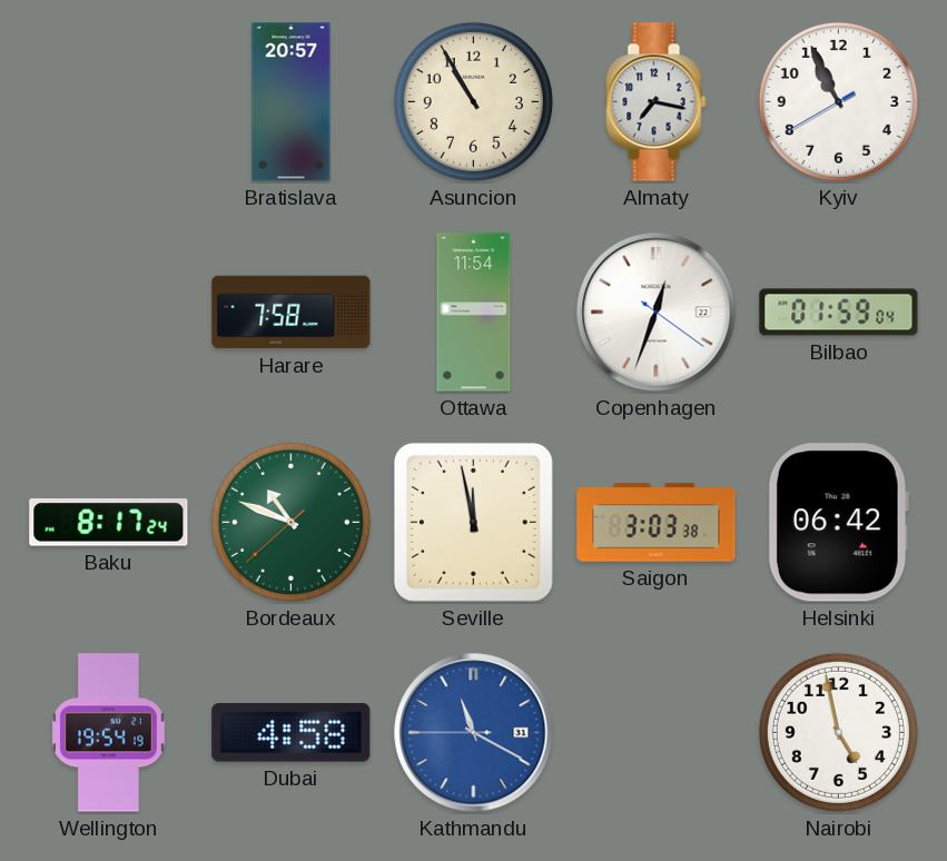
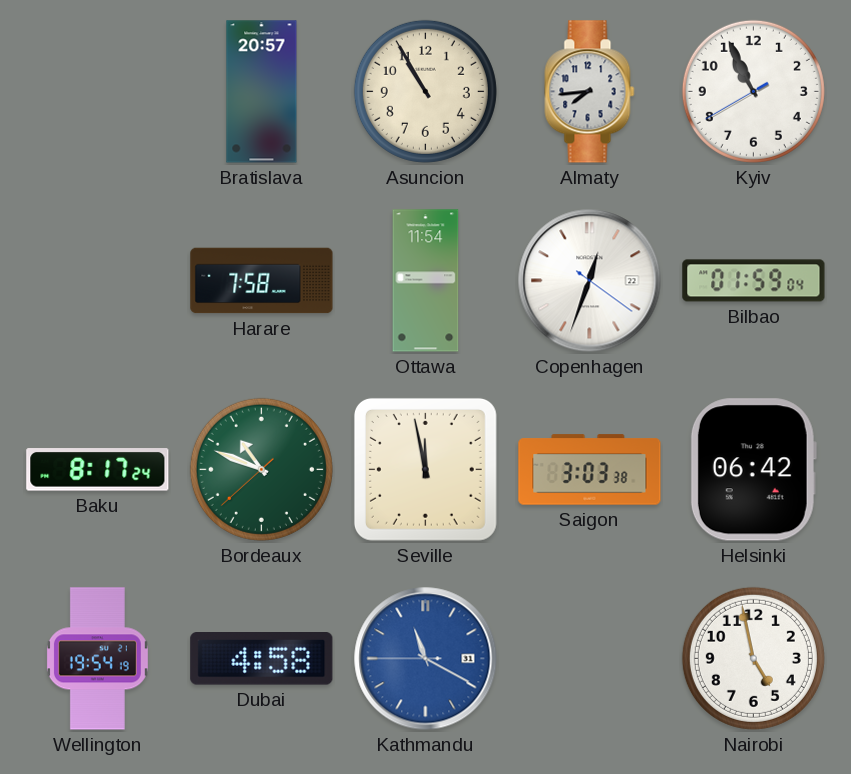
Almaty: 7:17 -> 7:44 (590, 92)
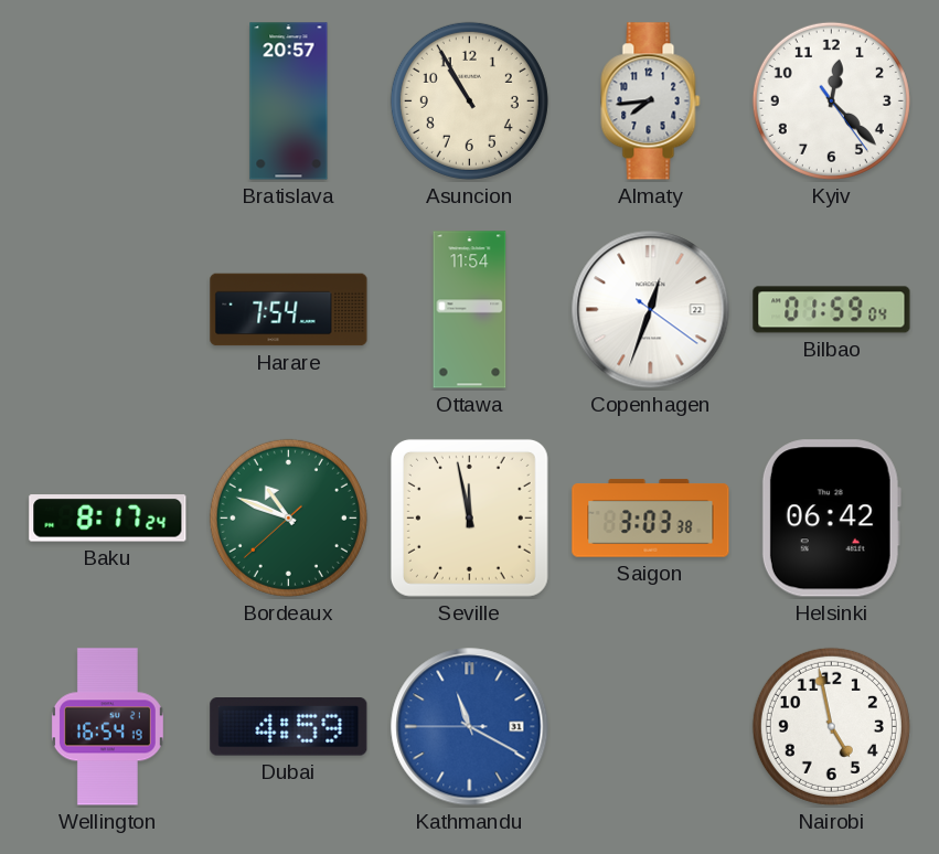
Kyiv: 10:55 -> 12:22 (831, 100)
Harare: 7:58 -> 7:54 (289, 310)
Wellington: 19:54 -> 16:54 (107, 727)
Dubai: 4:58 -> 4:59 (289, 727)
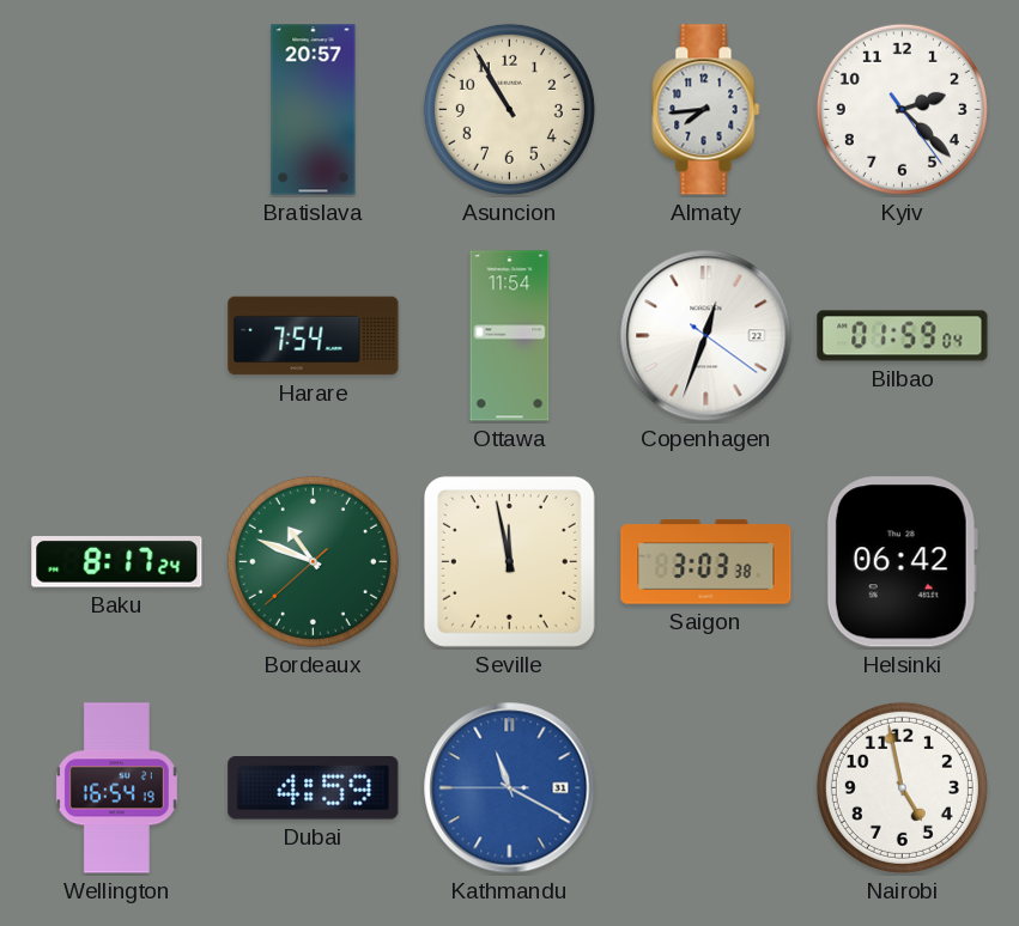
Kyiv: 12:22 -> 2:22 (902, 109)
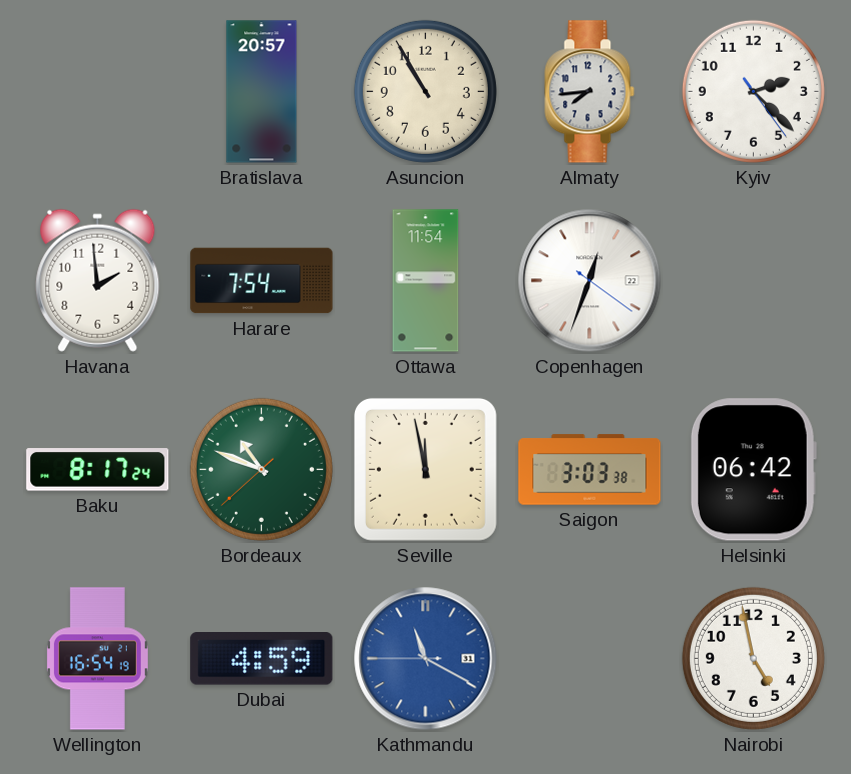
Havana: none -> 1:59 (98, 280)
Bilbao: 01:59 -> none (903, 336)
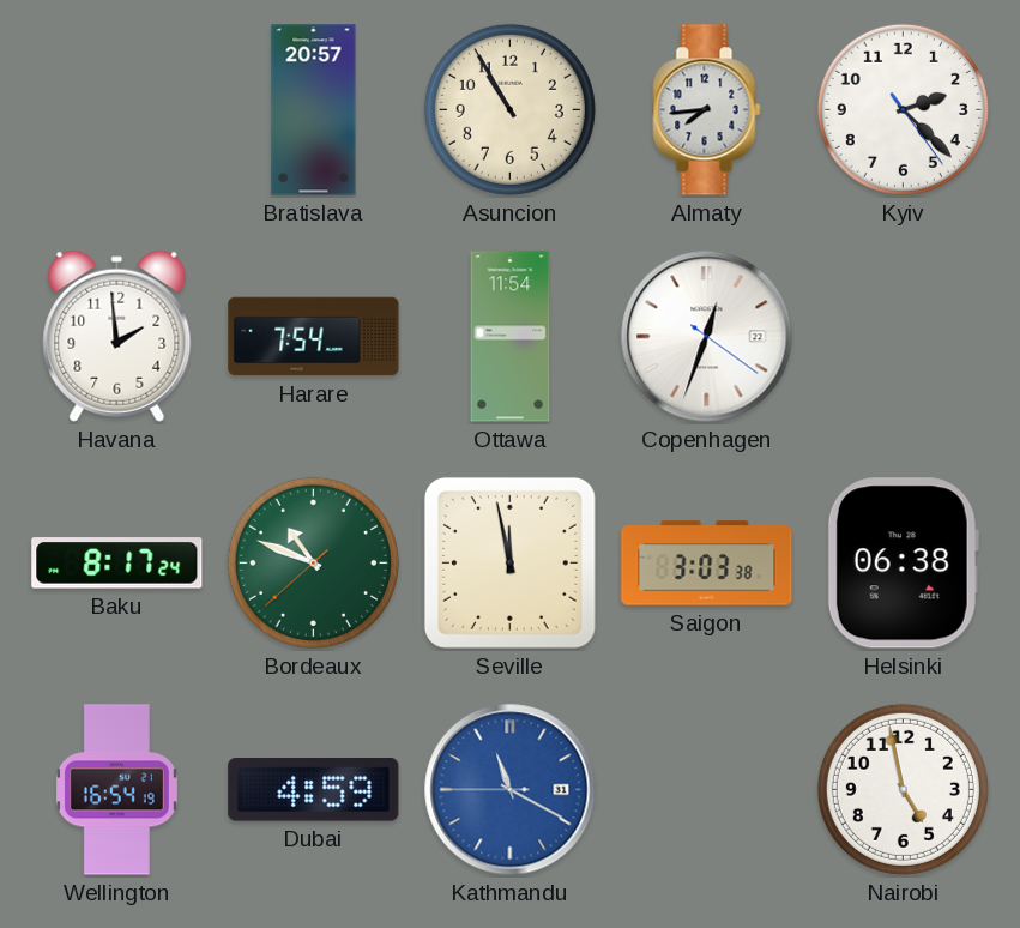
Helsinki: 06:42 -> 06:38 (903, 564)
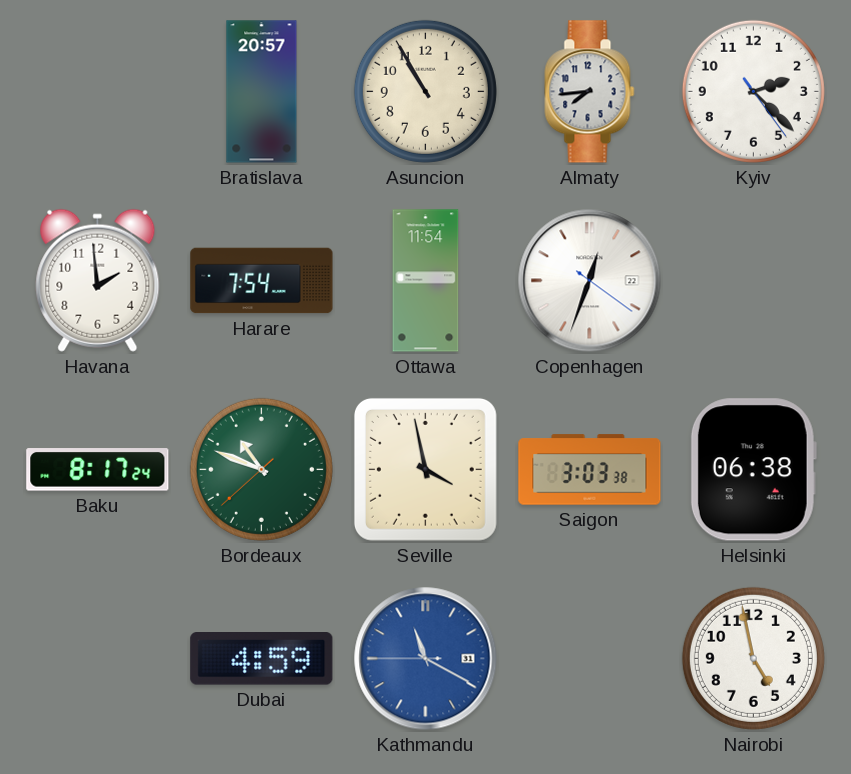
Seville: 11:58 -> 3:58 (425, 469)
Wellington: 16:54 -> none (116, 790)
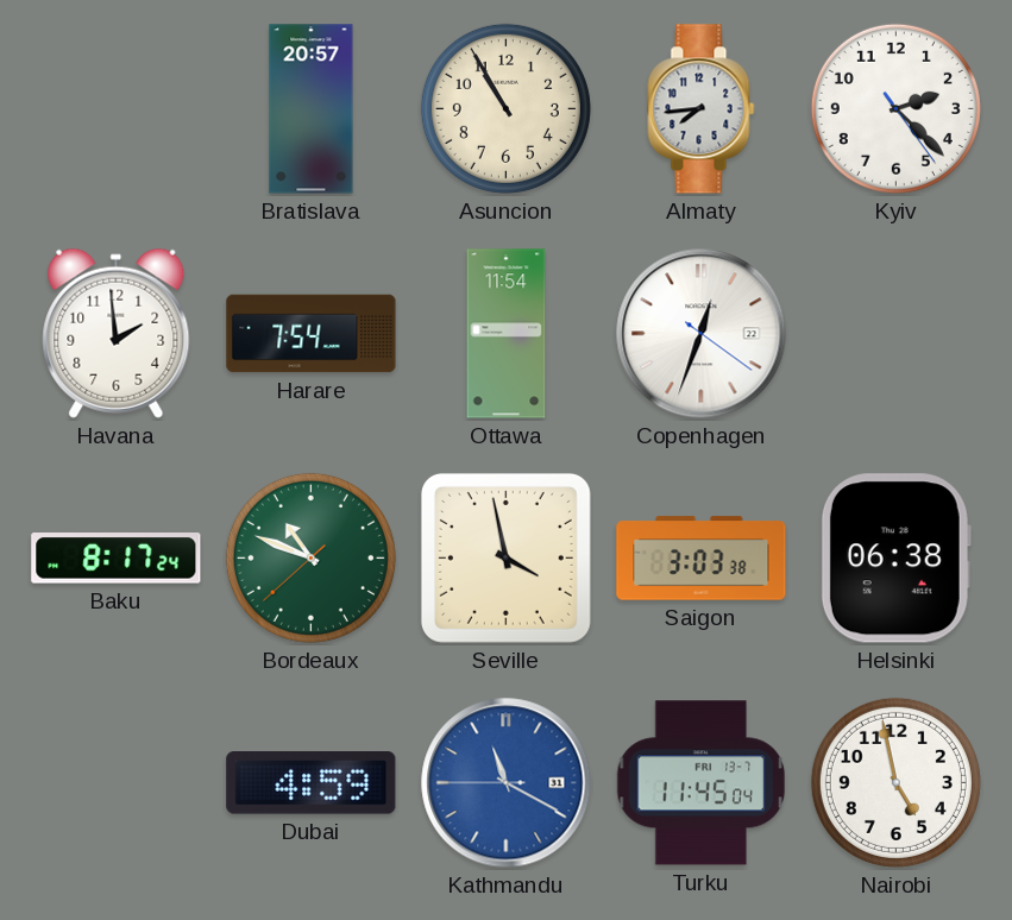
Turku: none -> 11:45 (702, 783)
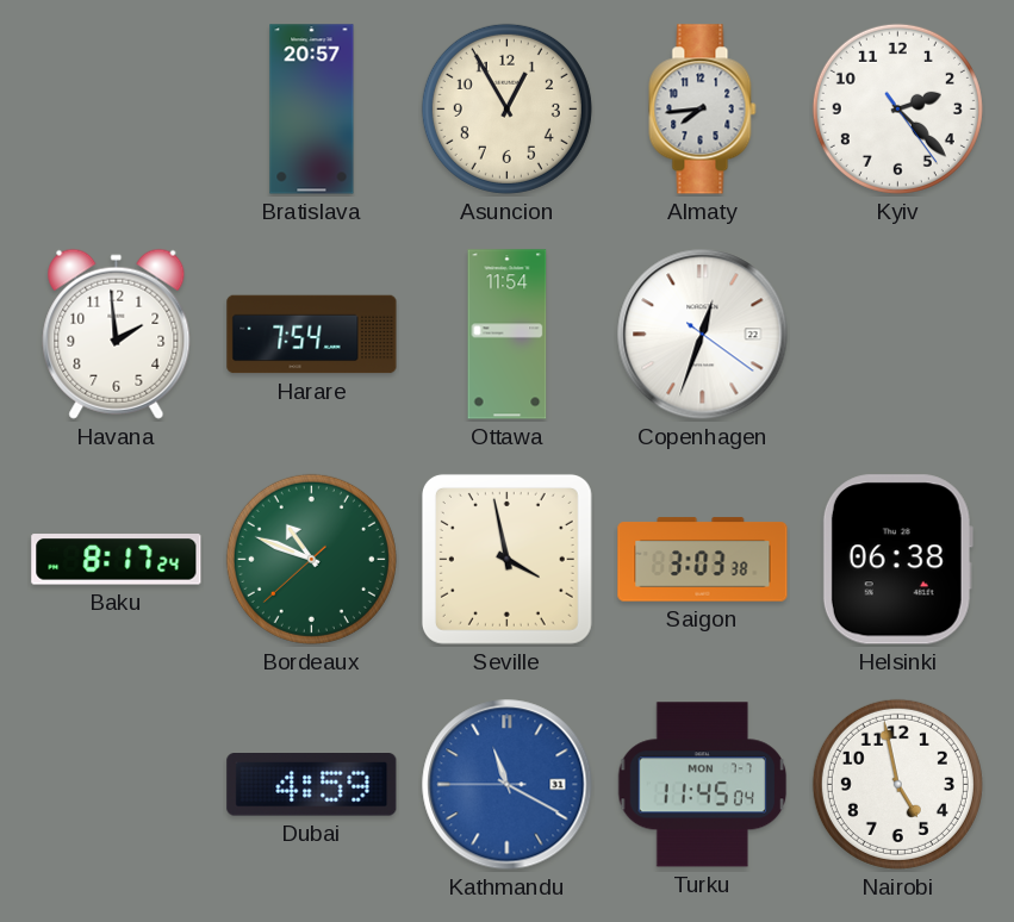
Asuncion: 10:55 -> 12:55 (506, 108)
Turku date: FRI 13-7 -> MON 7-7 (703, 785)
